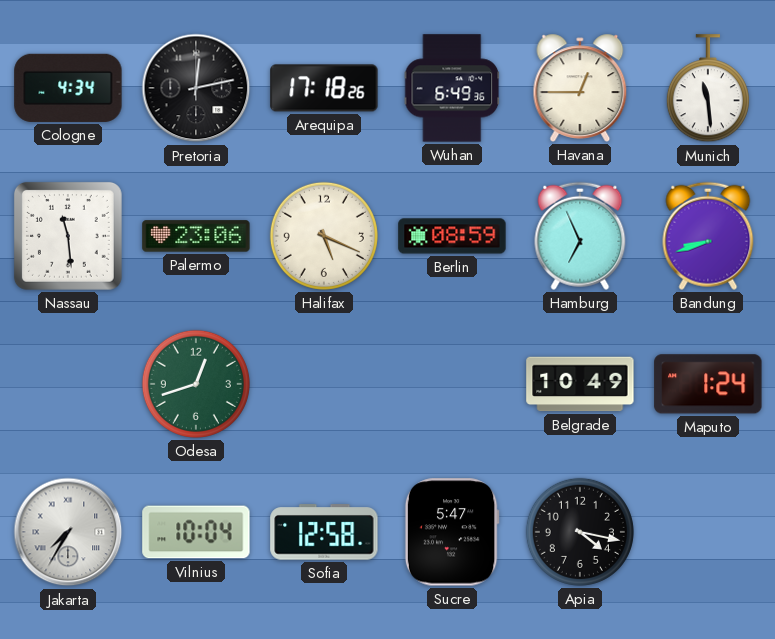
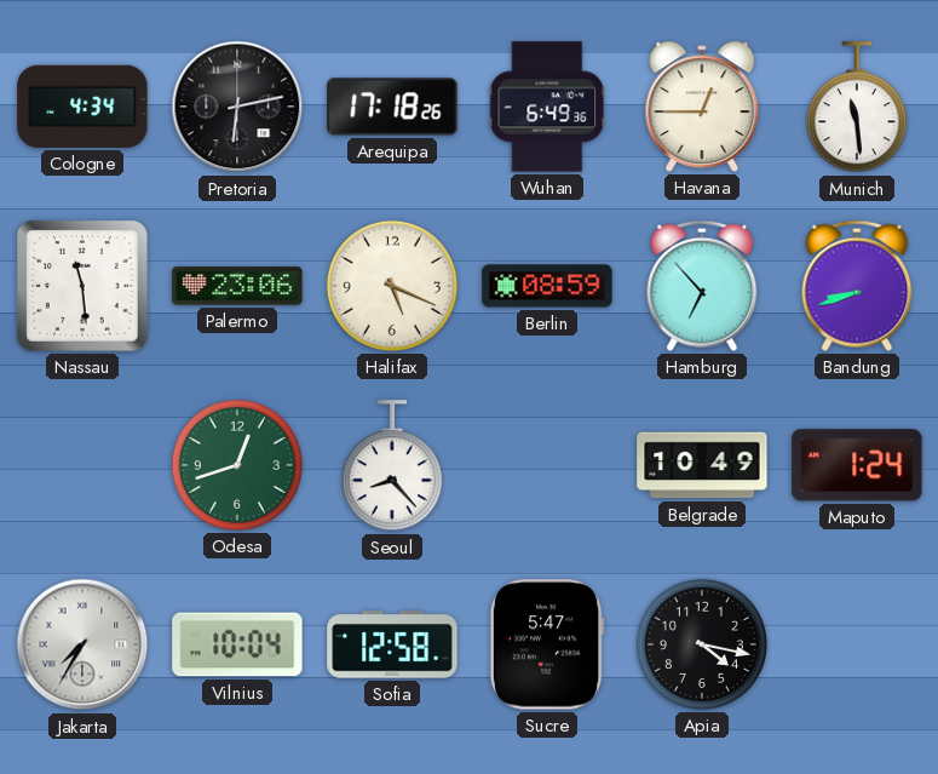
Pretoria: 12:13 -> 6:13 (237, 107)
Hamburg: 6:56 -> 6:53 (702, 286)
Seoul: none -> 8:23 (392, 466)
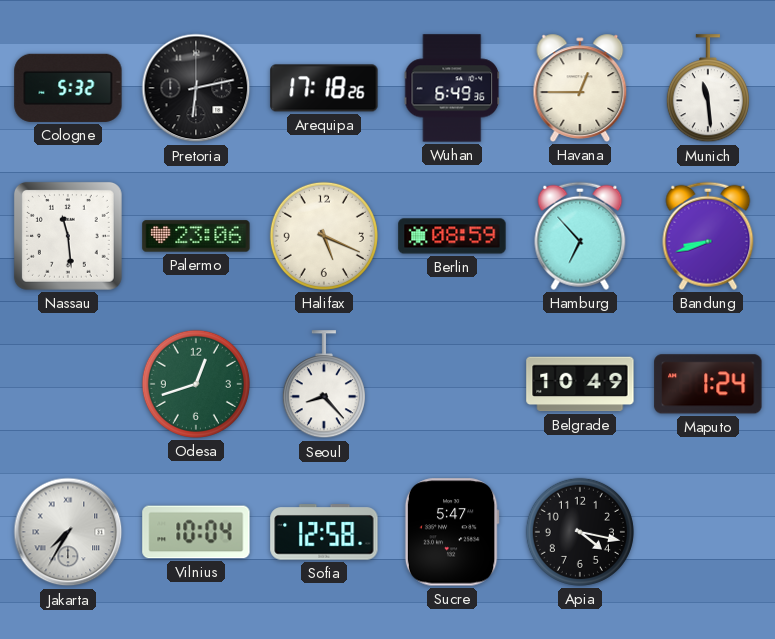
Cologne: 4:34 -> 5:32 (68, 88)
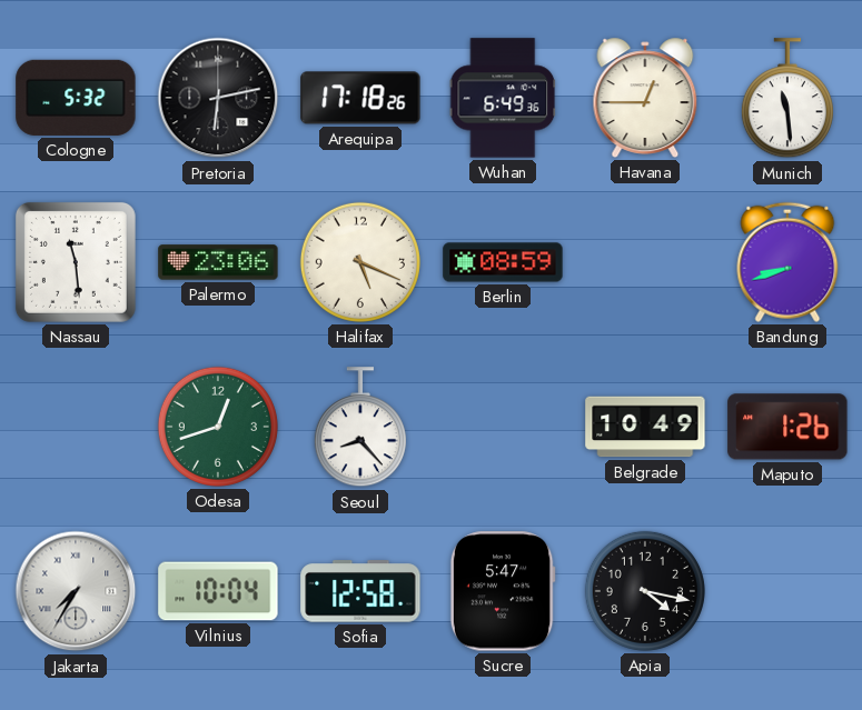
Hamburg: 6:53 -> none (580, 236)
Maputo: 1:24 -> 1:26 (787, 427)
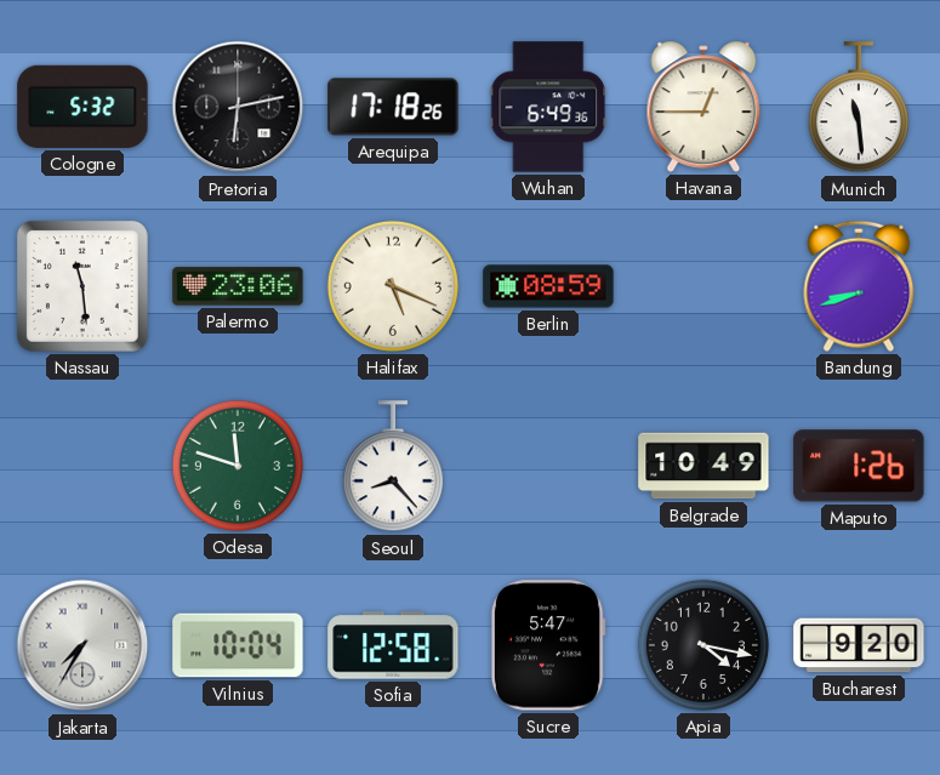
Odesa: 12:42 -> 11:48 (238, 466)
Bucharest: none -> 9:20 (859, 645)
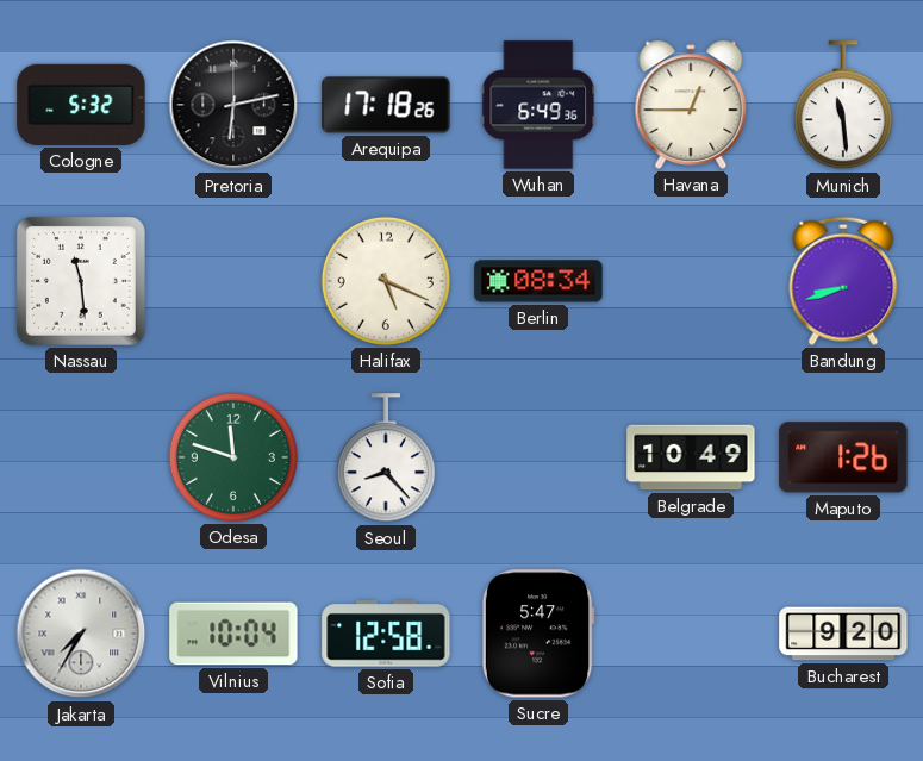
Palermo: 23:06 -> none (238, 286)
Berlin: 08:59 -> 08:34 (538, 281)
Apia: 4:17 -> none (703, 645)
